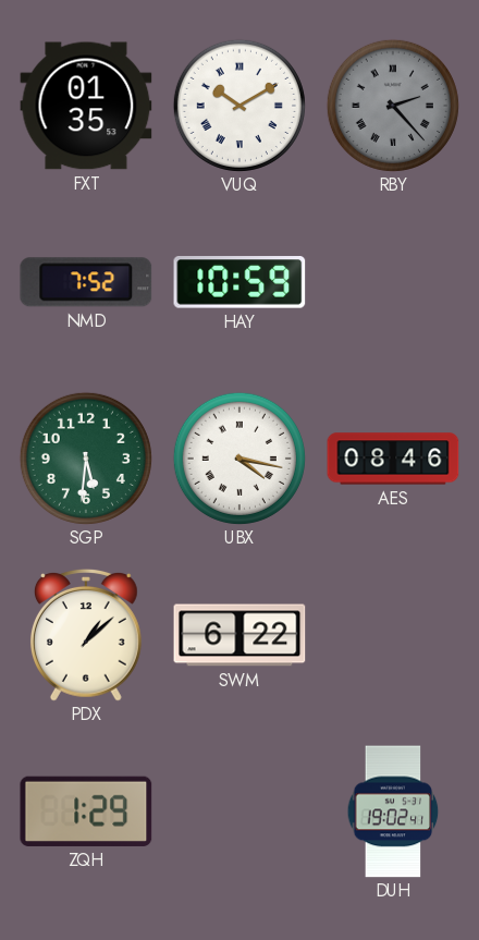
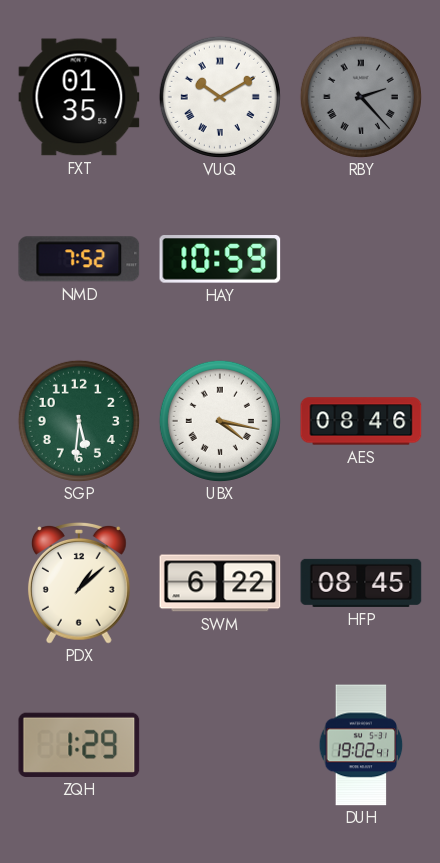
HFP: none -> 08:45 (361, 583)
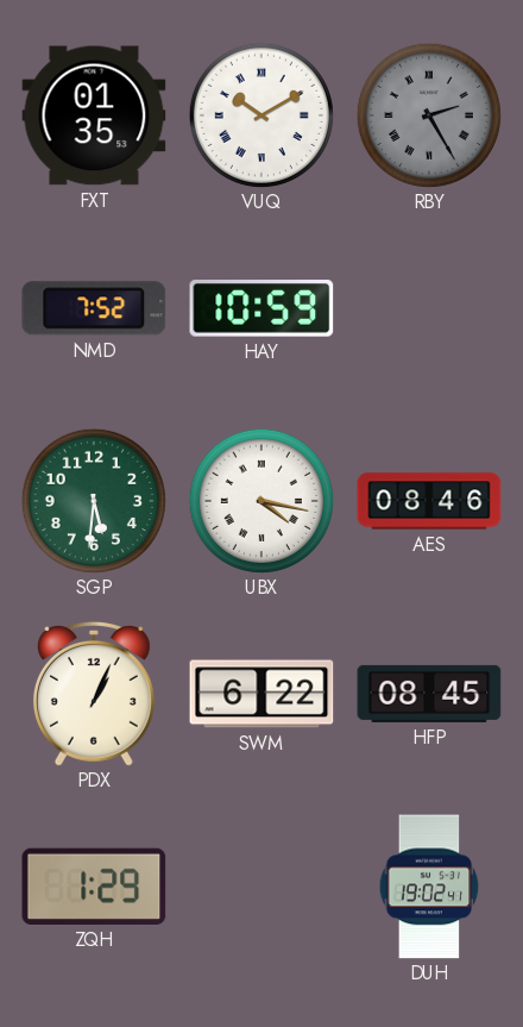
RBY: 2:23 -> 2:25 (429, 115)
PDX: 1:08 -> 1:04 (94, 694)
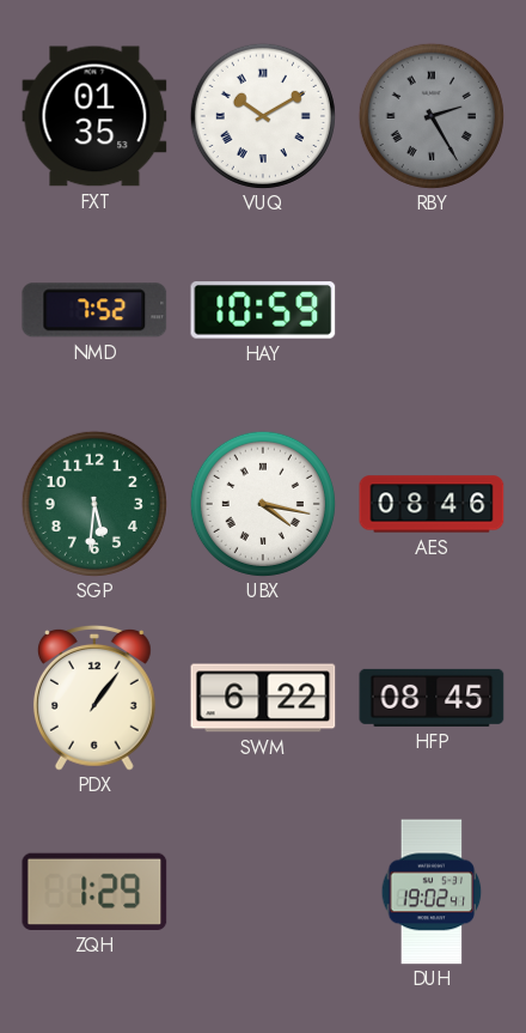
PDX: 1:04 -> 1:06 (94, 698)
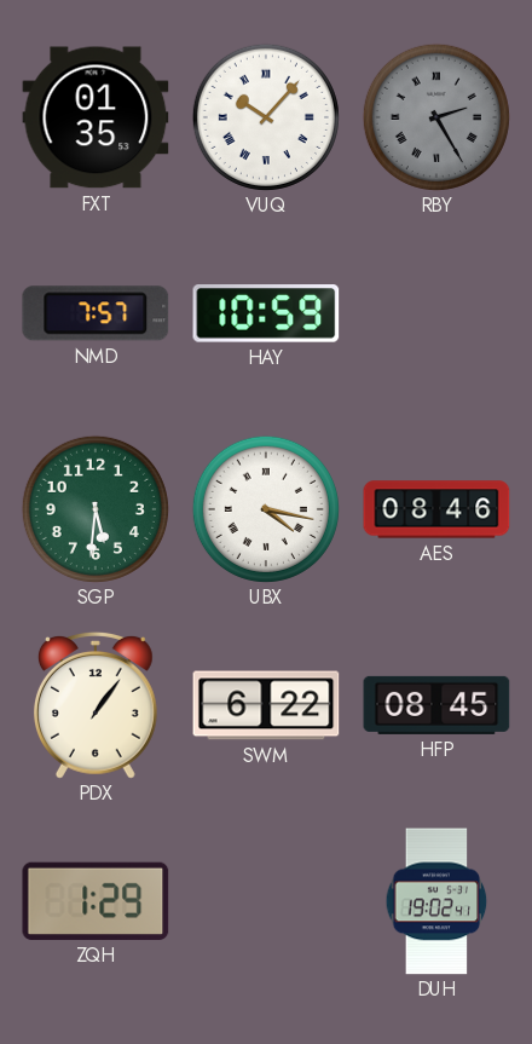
VUQ: 10:10 -> 10:07 (266, 117)
NMD: 7:52 -> 7:57 (96, 313)
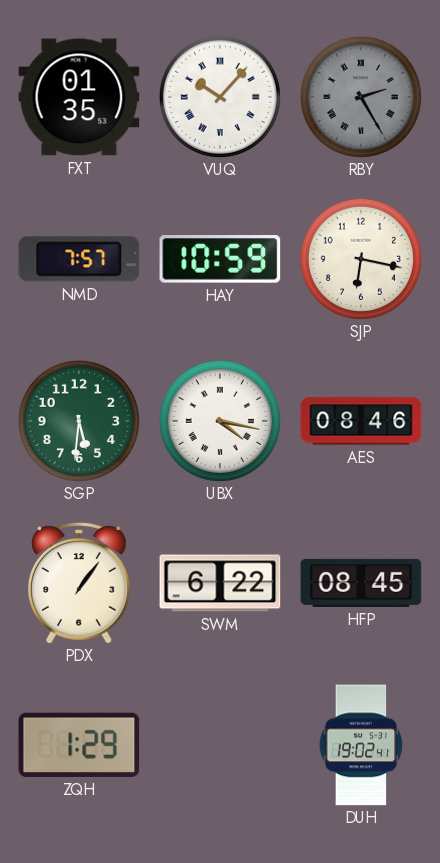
SJP: none -> 6:17 (361, 259)
